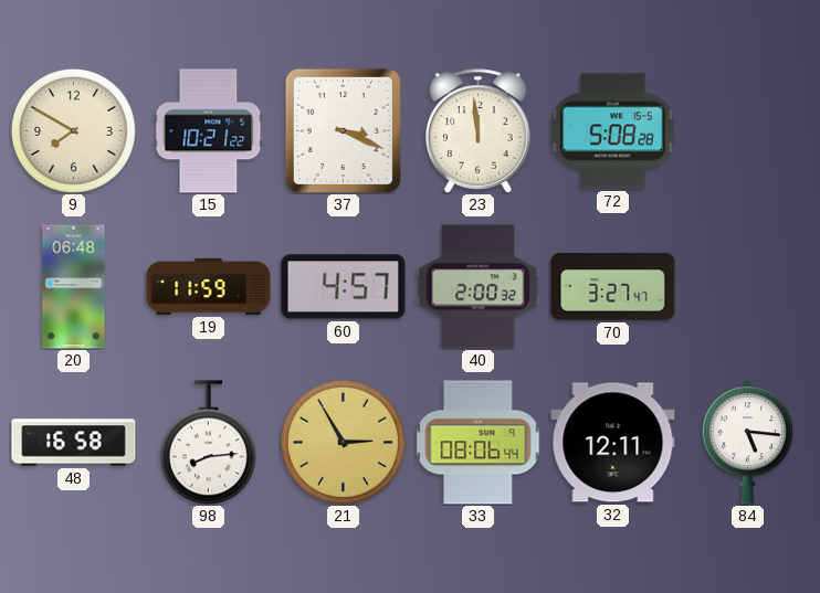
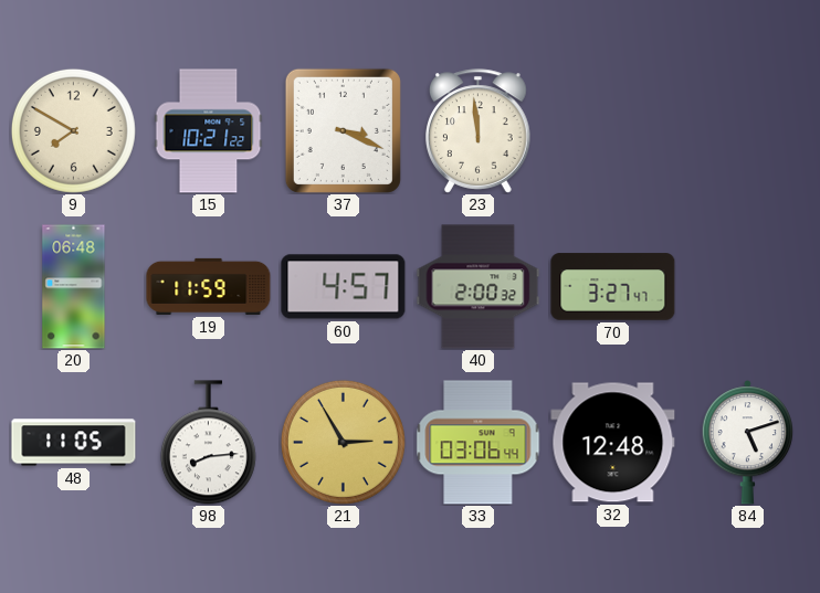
72: 5:08 -> none (612, 131)
48: 16:58 -> 11:05 (74, 443)
33: 08:06 -> 03:06 (479, 443)
32: 12:11 -> 12:48 (613, 443)
84: 5:16 -> 5:12 (747, 443)
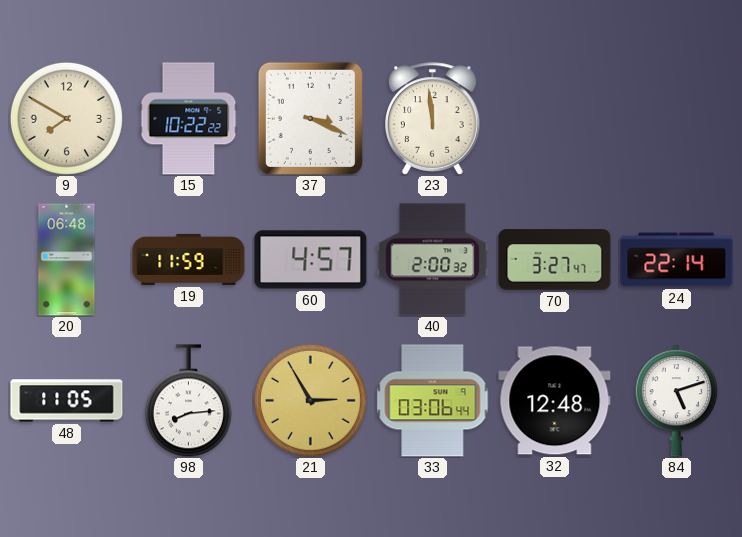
15: 10:21 -> 10:22 (189, 119)
24: none -> 22:14 (677, 260)
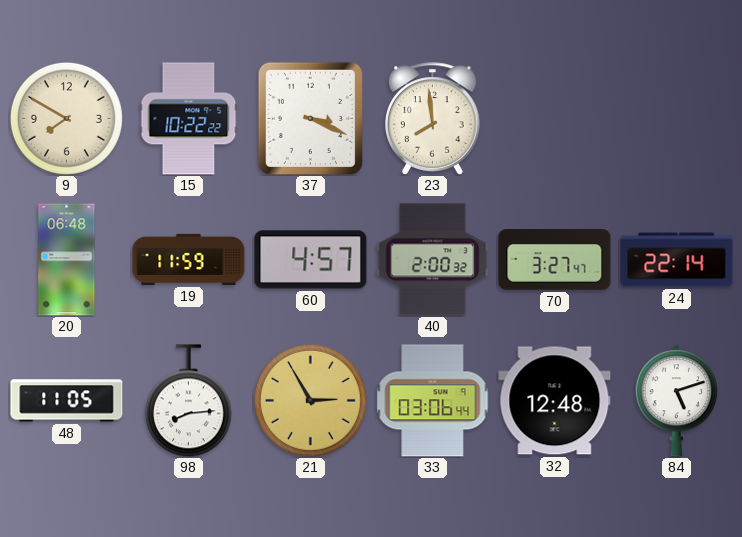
23: 11:59 -> 7:59 (433, 119)
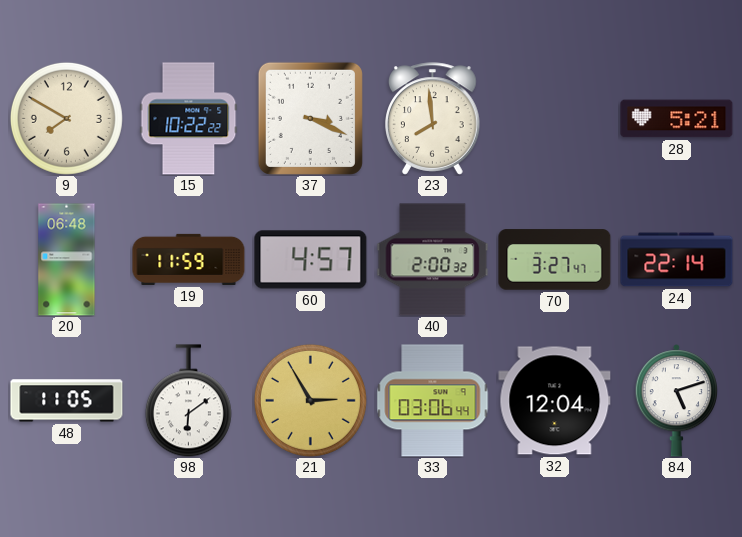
28: none -> 5:21 (677, 119)
98: 8:14 -> 6:09 (188, 401)
32: 12:48 -> 12:04 (555, 401)
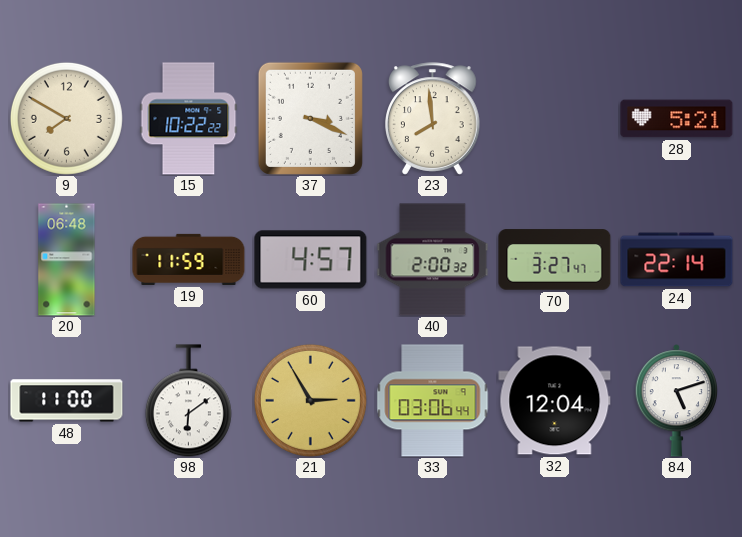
48: 11:05 -> 11:00 (67, 401)
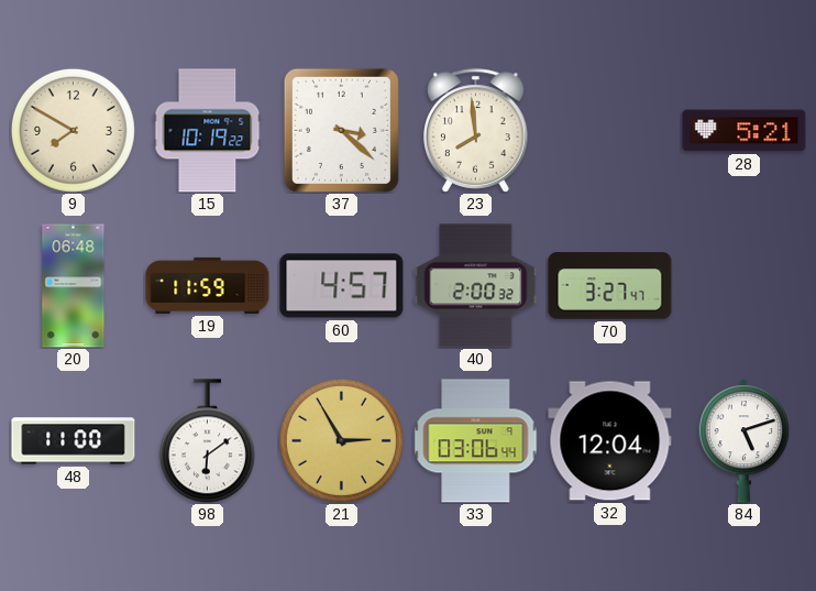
15: 10:22 -> 10:19 (208, 131)
37: 3:19 -> 3:22 (341, 130)
24: 22:14 -> none (677, 260)
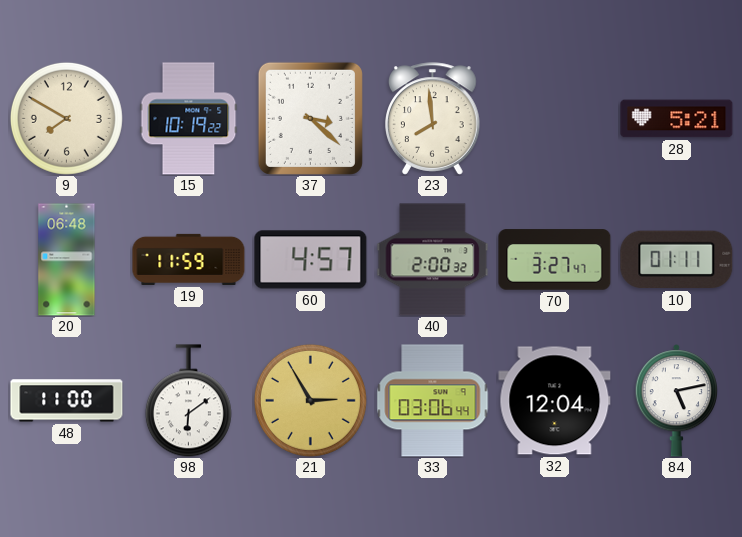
10: none -> 01:11 (677, 260)
84: 5:12 -> 5:13 (676, 401)
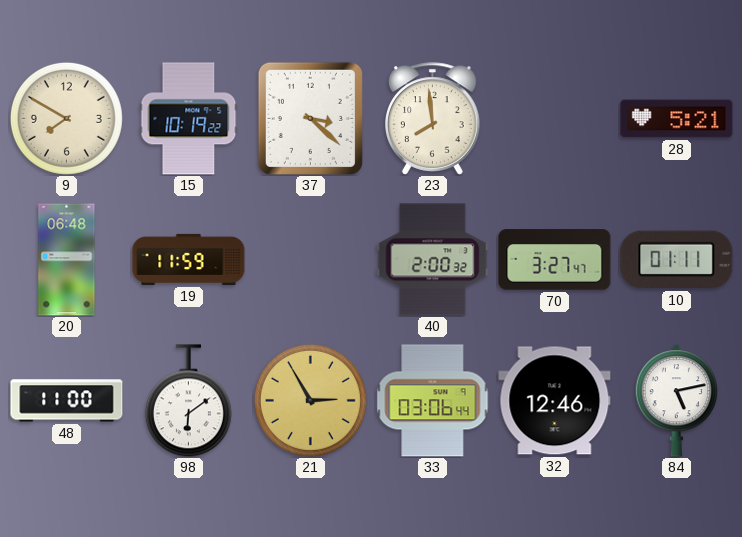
60: 4:57 -> none (311, 260)
32: 12:04 -> 12:46 (555, 401)
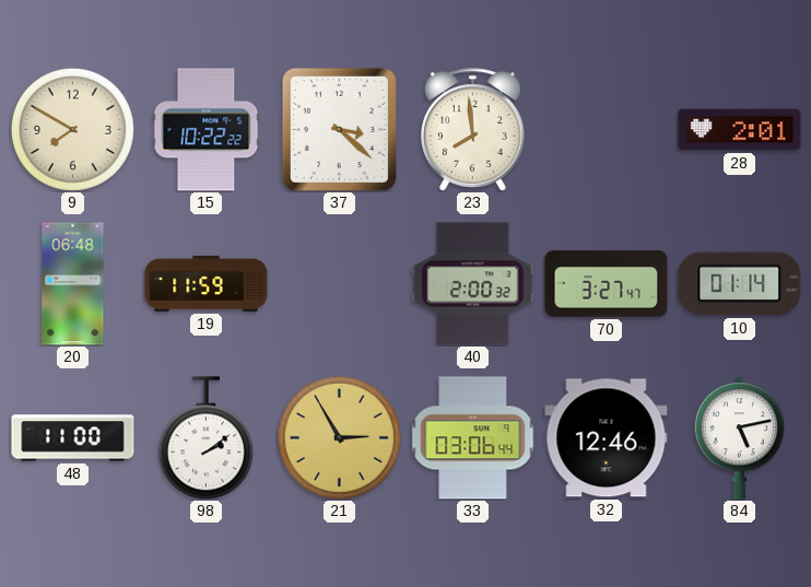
15: 10:19 -> 10:22 (207, 130)
28: 5:21 -> 2:01 (740, 130)
10: 01:11 -> 01:14 (740, 284)
98: 6:09 -> 2:09 (205, 438)
